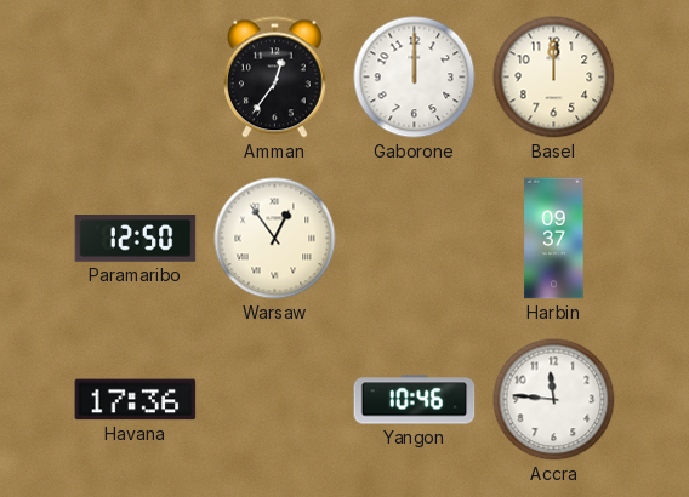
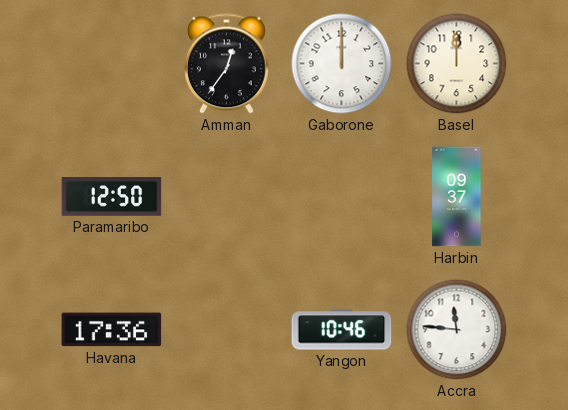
Warsaw: 12:54 -> none (275, 239)
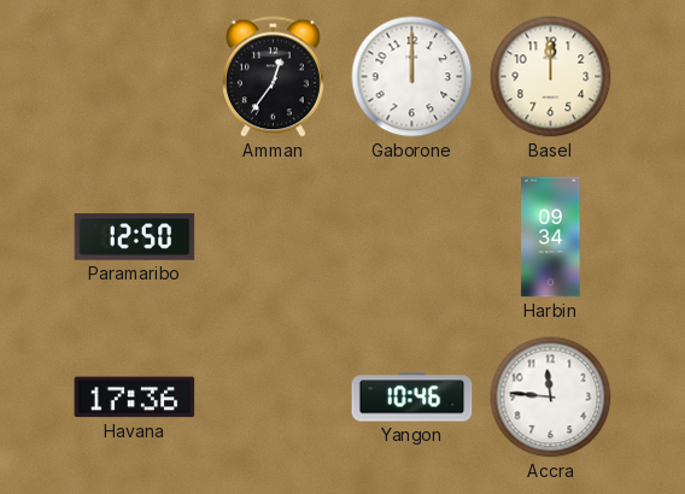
Harbin: 09:37 -> 09:34 (551, 237)
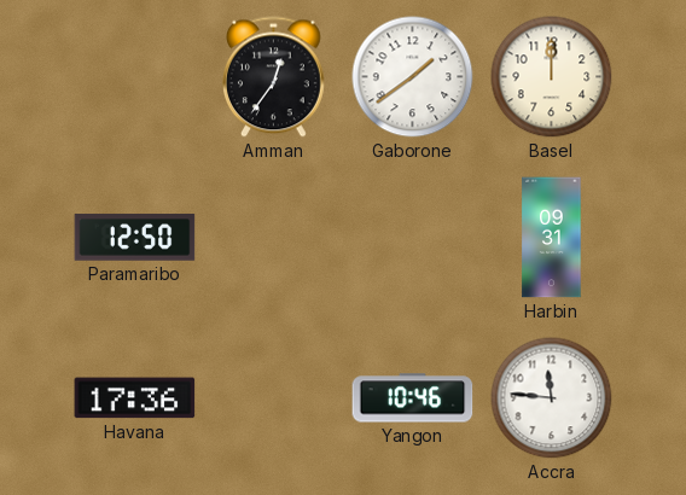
Gaborone: 12:00 -> 1:39 (413, 77)
Harbin: 09:34 -> 09:31 (552, 238)
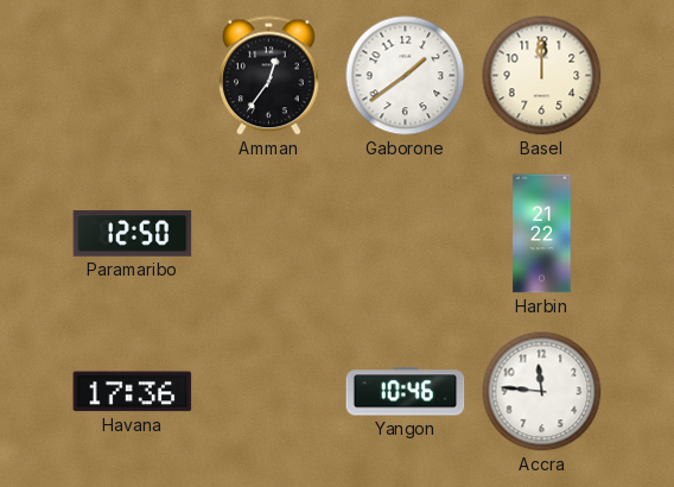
Harbin: 09:31 -> 21:22 (542, 234)
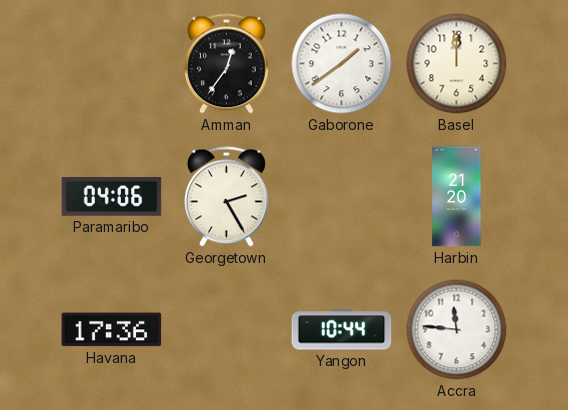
Paramaribo: 12:50 -> 04:06 (112, 197)
Georgetown: none -> 2:25 (226, 197)
Harbin: 21:22 -> 21:20 (457, 197)
Yangon: 10:46 -> 10:44 (342, 330)
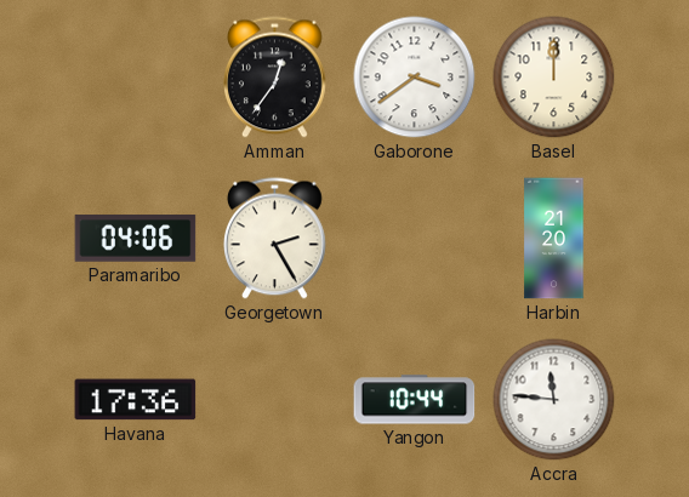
Gaborone: 1:39 -> 3:39 (415, 78)
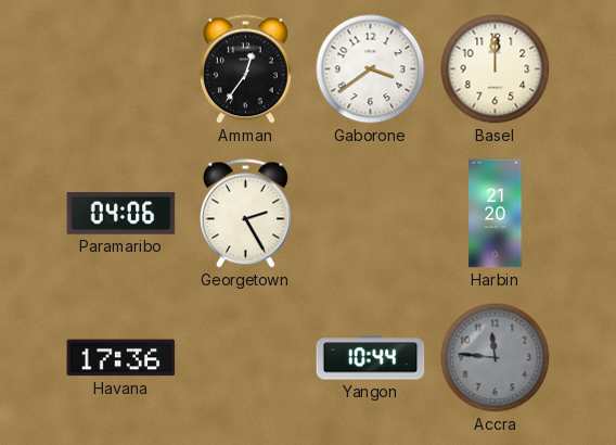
Accra dial: white -> grey (496, 358)
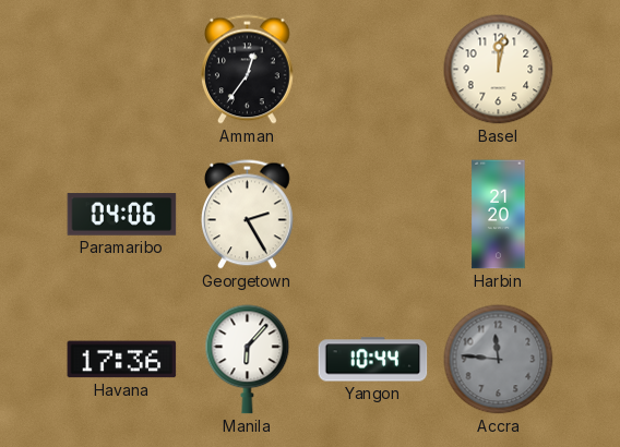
Gaborone: 3:39 -> none (371, 69)
Basel: 12:00 -> 12:02 (499, 70)
Manila: none -> 6:07 (248, 360)
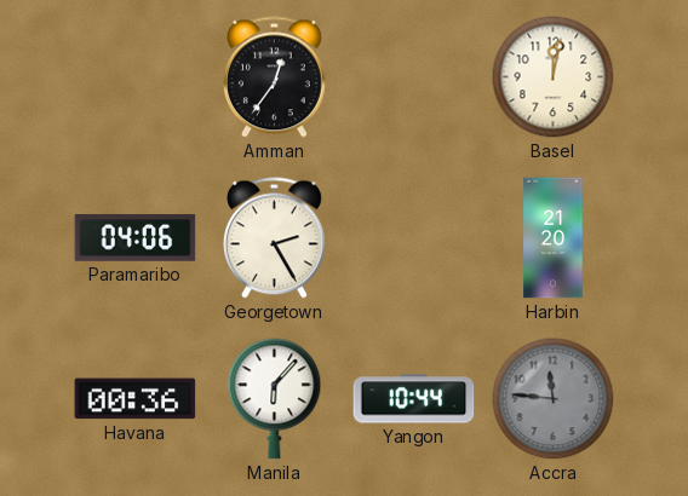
Havana: 17:36 -> 00:36 (136, 399)
